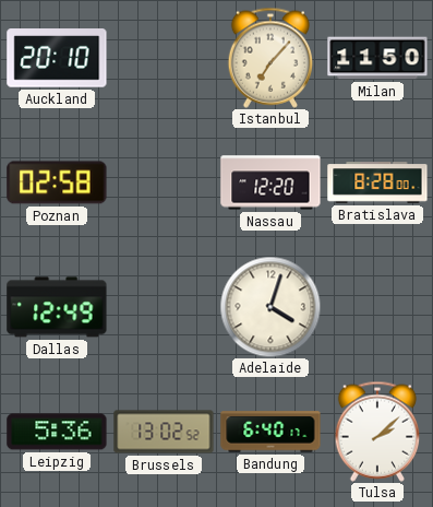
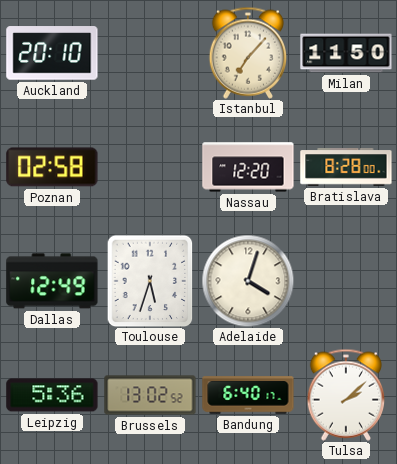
Toulouse: none -> 5:33 (150, 281)
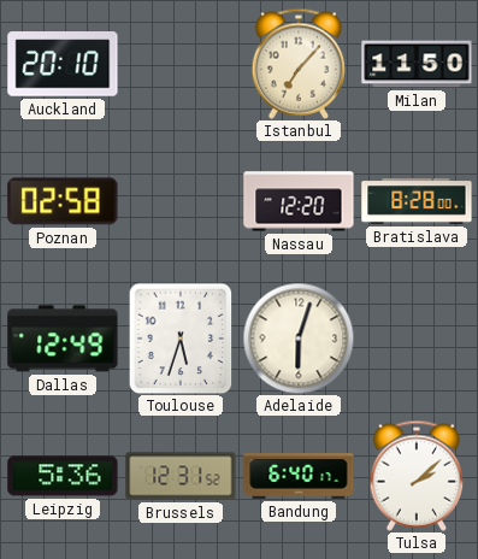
Adelaide: 4:03 -> 6:03 (299, 339)
Brussels: 13:02 -> 12:31 (181, 476)
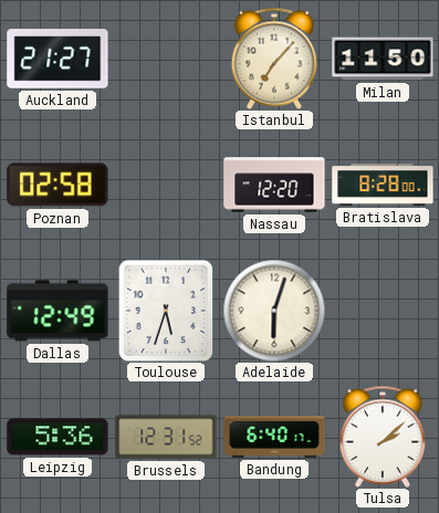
Auckland: 20:10 -> 21:27 (58, 59)
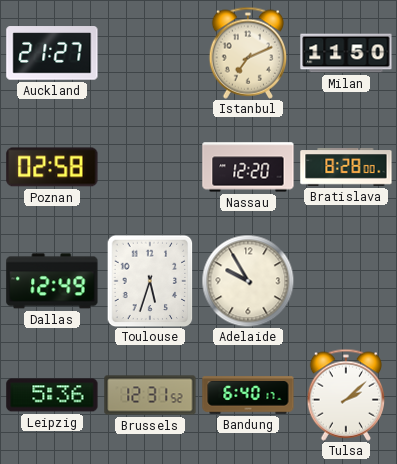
Istanbul: 7:07 -> 7:11 (247, 53)
Adelaide: 6:03 -> 9:55 (248, 281)
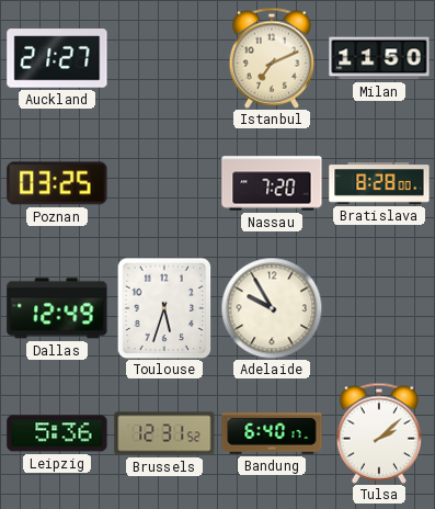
Poznan: 02:58 -> 03:25 (57, 183)
Nassau: 12:20 -> 7:20 (272, 183)
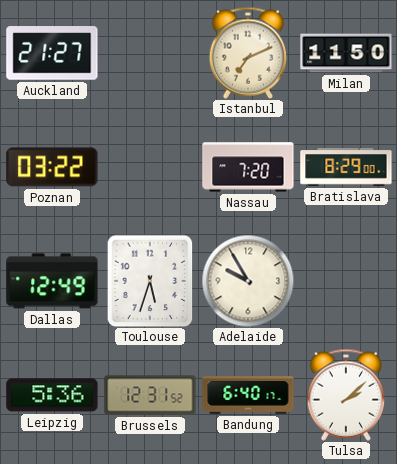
Poznan: 03:25 -> 03:22 (52, 167)
Bratislava: 8:28 -> 8:29 (346, 167)
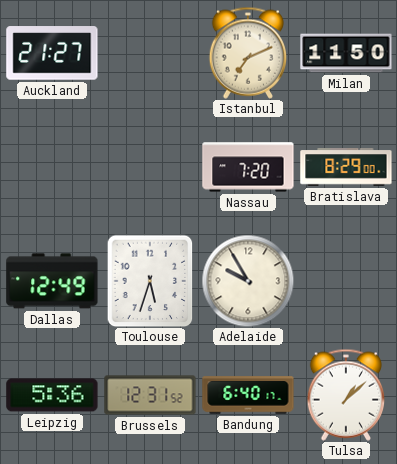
Poznan: 03:22 -> none (52, 167)
Tulsa: 2:08 -> 1:08 (345, 395)
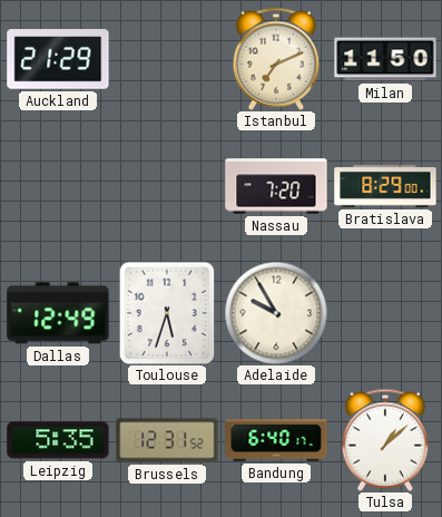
Auckland: 21:27 -> 21:29 (58, 59)
Leipzig: 5:36 -> 5:35 (58, 440)
